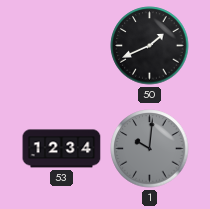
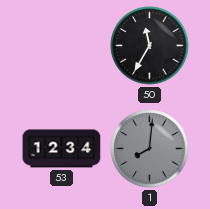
50: 1:41 -> 11:35 (150, 46)
1: 10:01 -> 8:01 (150, 149)
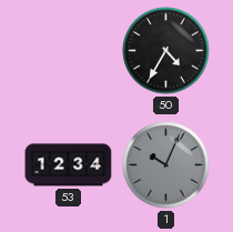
50: 11:35 -> 4:35 (166, 51)
1: 8:01 -> 10:04 (166, 165)
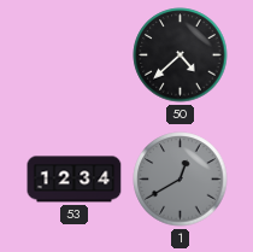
50: 4:35 -> 4:38 (181, 55)
1: 10:04 -> 12:40 (181, 180)
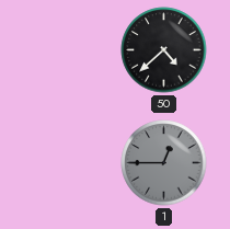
53: 12:34 -> none (75, 180)
1: 12:40 -> 12:45 (164, 163)
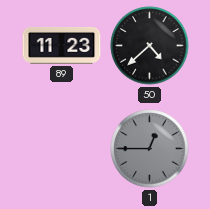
89: none -> 11:23 (62, 46)
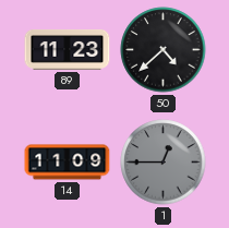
14: none -> 11:09 (68, 163)
